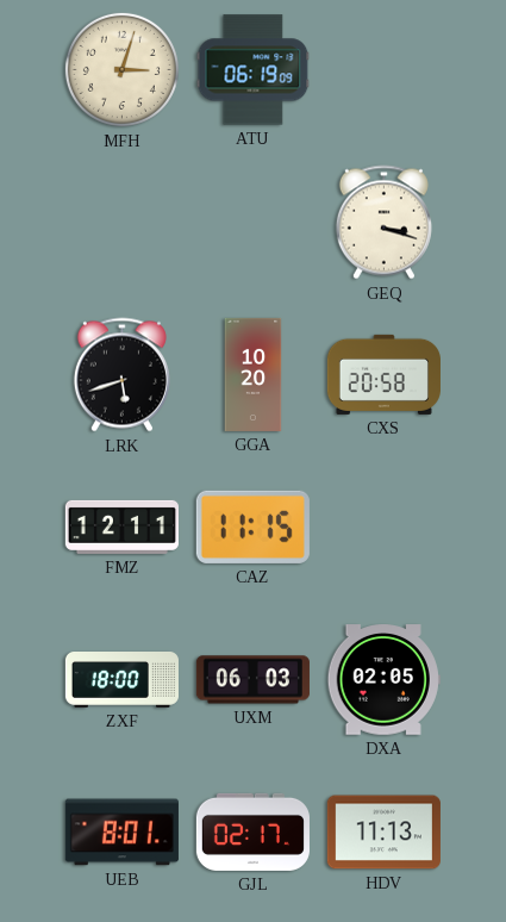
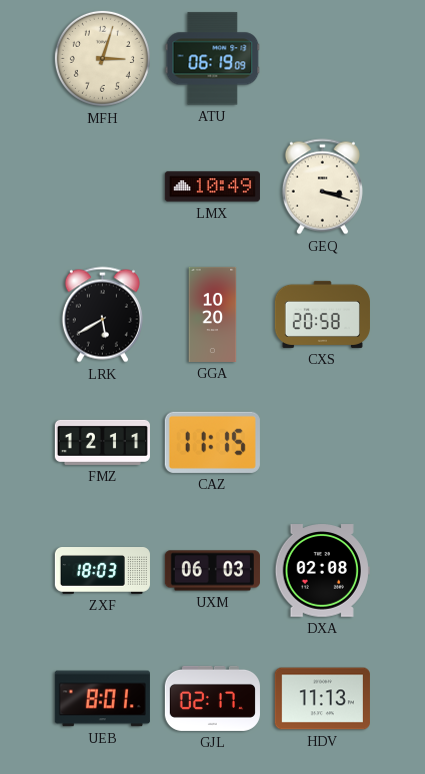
LMX: none -> 10:49 (212, 187)
LRK: 5:42 -> 5:40 (102, 315)
ZXF: 18:00 -> 18:03 (102, 571)
DXA: 02:05 -> 02:08 (322, 571)
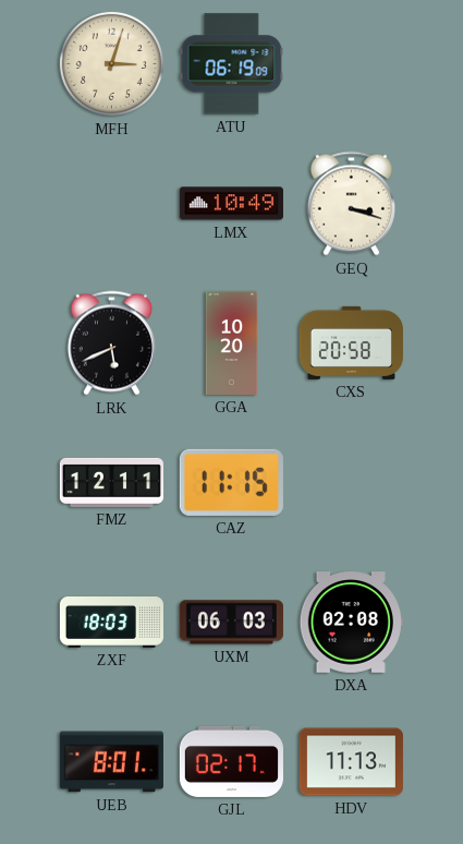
LRK: 5:40 -> 5:41 (111, 343)
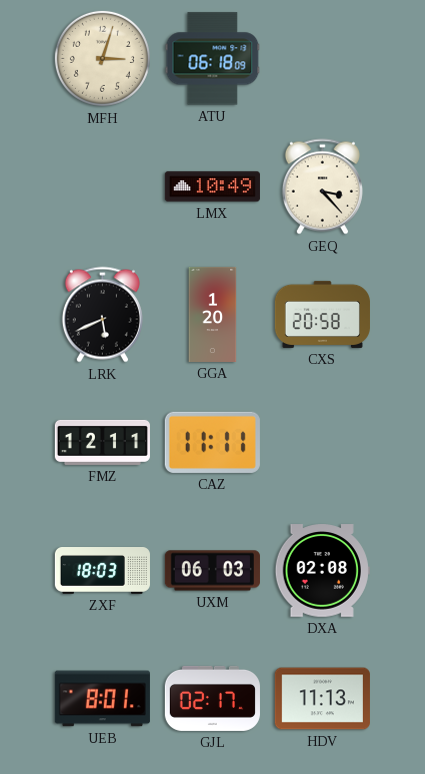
ATU: 06:19 -> 06:18 (213, 59)
GEQ: 3:18 -> 3:23 (322, 187)
GGA: 10:20 -> 1:20 (213, 314)
CAZ: 11:15 -> 11:11 (212, 442)
